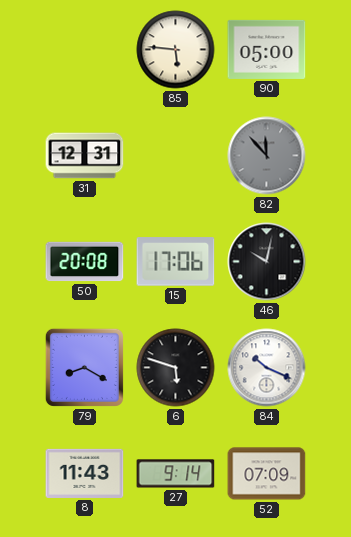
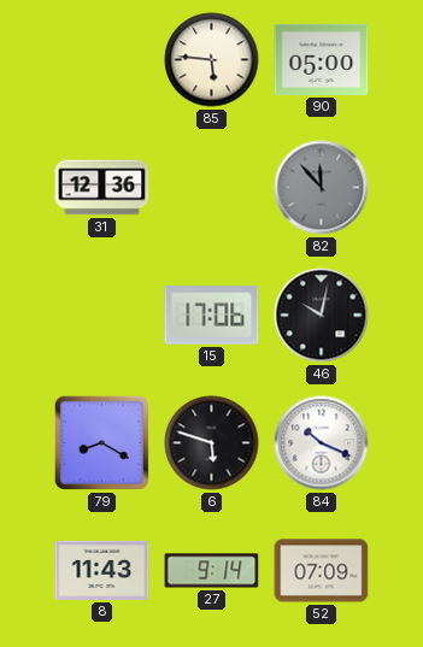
31: 12:31 -> 12:36 (102, 188)
50: 20:08 -> none (85, 262)
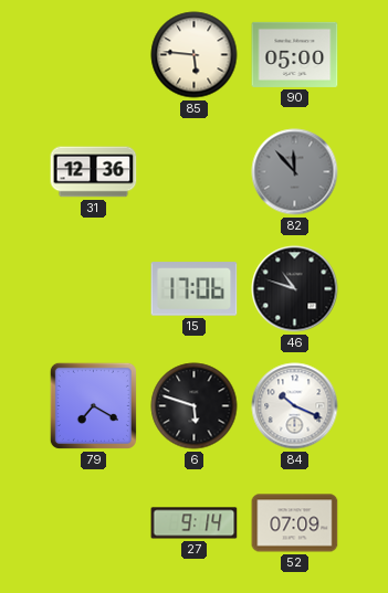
46: 10:02 -> 10:48 (295, 289)
79: 8:20 -> 7:20 (93, 405)
8: 11:43 -> none (102, 570)
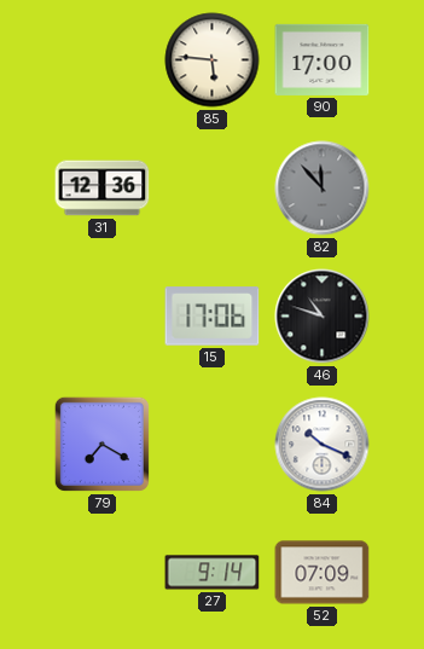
90: 05:00 -> 17:00 (323, 59)
6: 5:48 -> none (195, 406)
